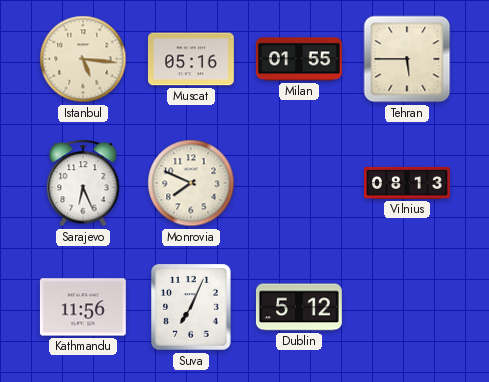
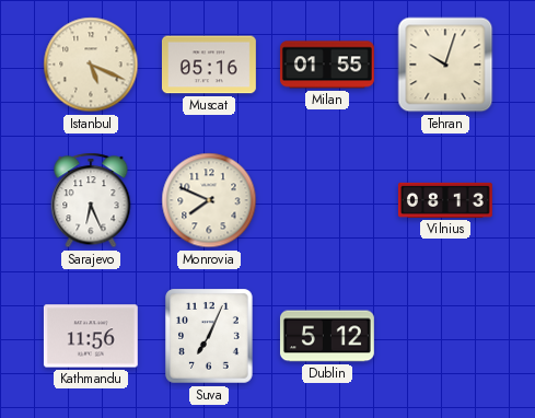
Istanbul: 5:16 -> 5:19 (91, 65)
Tehran: 5:45 -> 10:03 (445, 65)
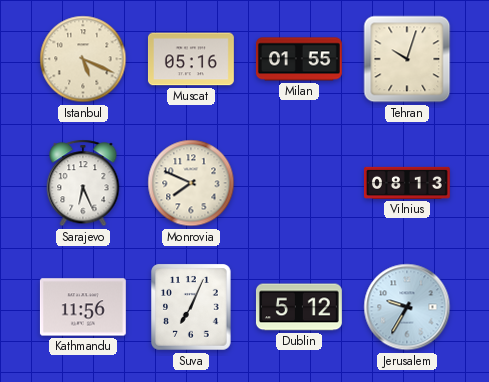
Jerusalem: none -> 9:35 (407, 307)
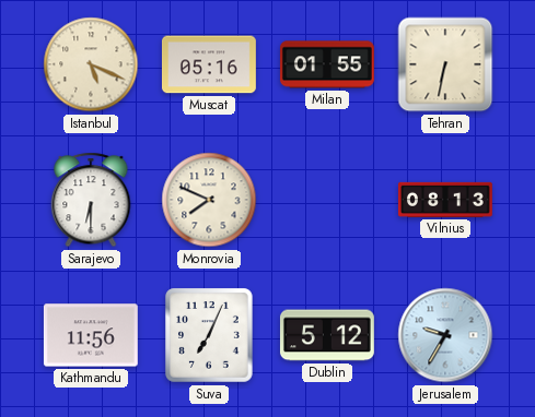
Tehran: 10:03 -> 6:32 (445, 64)
Sarajevo: 6:26 -> 6:30 (91, 200)
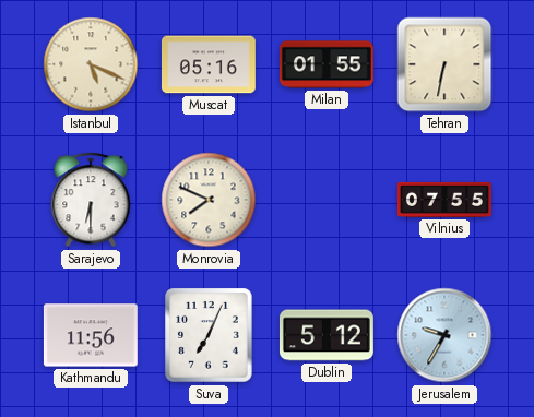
Vilnius: 08:13 -> 07:55 (444, 200)
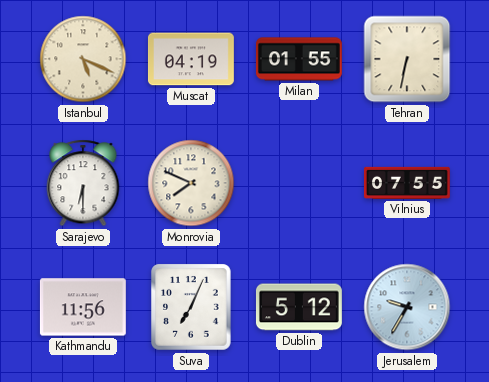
Muscat: 05:16 -> 04:19 (191, 59)
